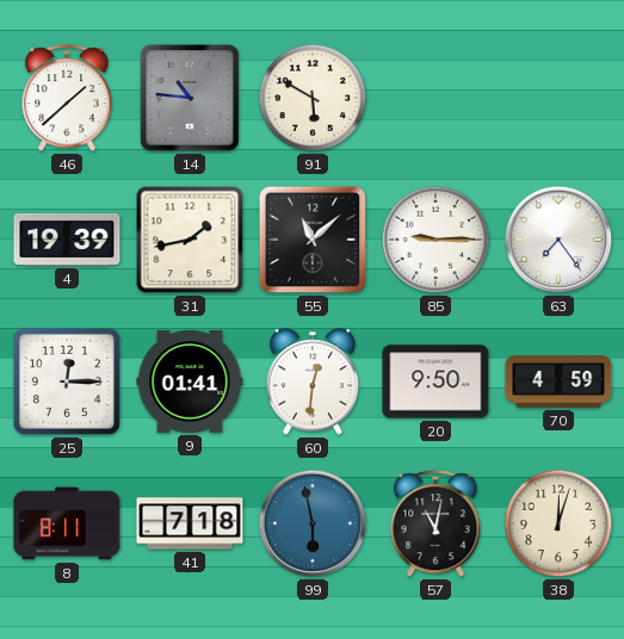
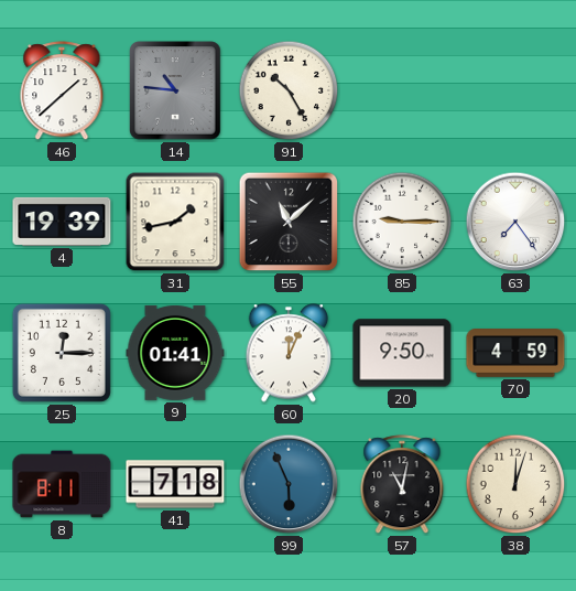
91: 5:50 -> 10:25 (289, 90)
60: 12:31 -> 12:04 (289, 353)
99: 5:58 -> 5:56 (289, 484)
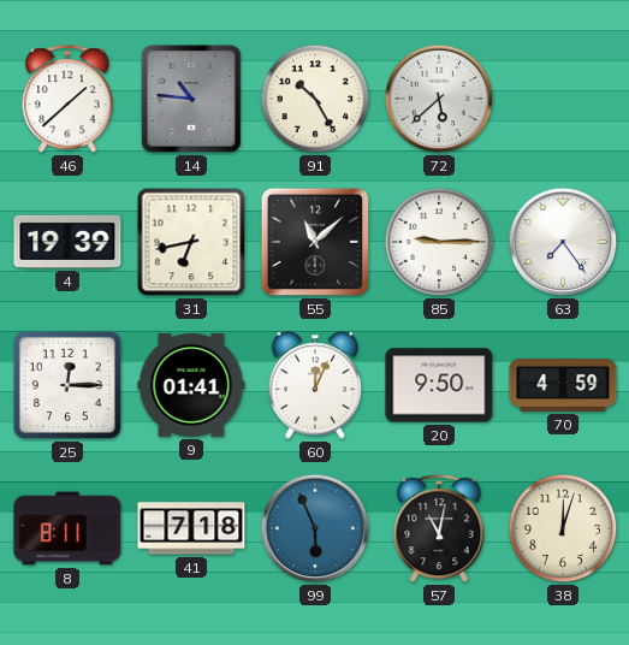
72: none -> 5:38 (439, 99)
31: 1:43 -> 6:43 (191, 242)
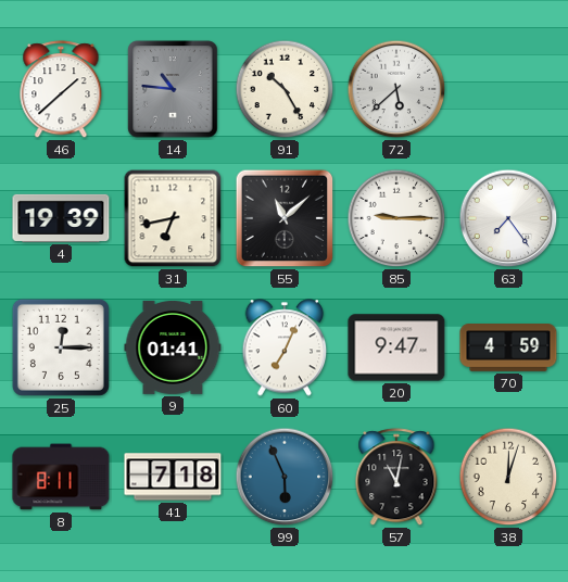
60: 12:04 -> 7:04 (285, 347)
20: 9:50 -> 9:47 (396, 347)
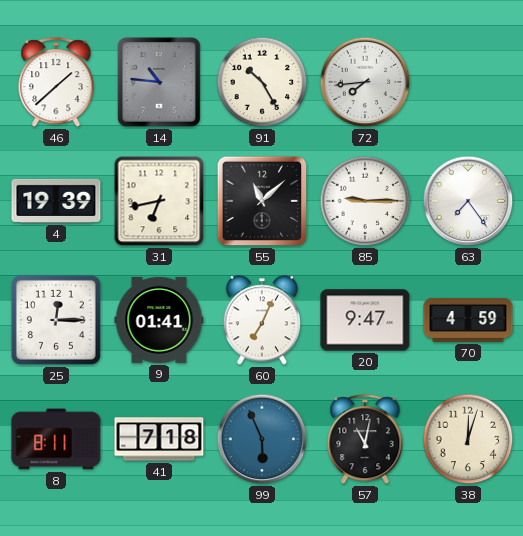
72: 5:38 -> 7:44 (365, 82)
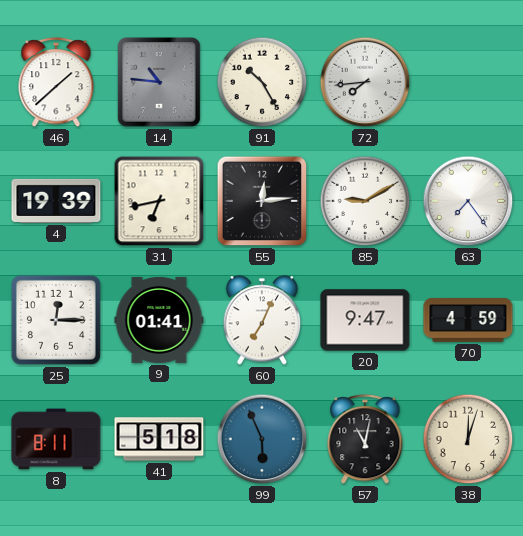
55: 11:08 -> 12:14 (262, 201)
85: 9:15 -> 9:10 (365, 201)
41: 7:18 -> 5:18 (159, 439)
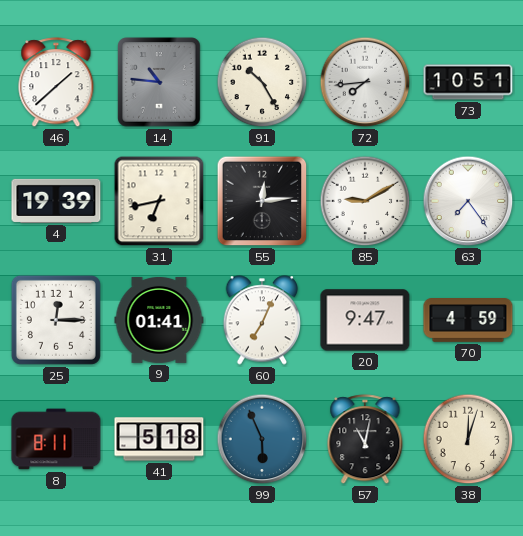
73: none -> 10:51 (468, 82)
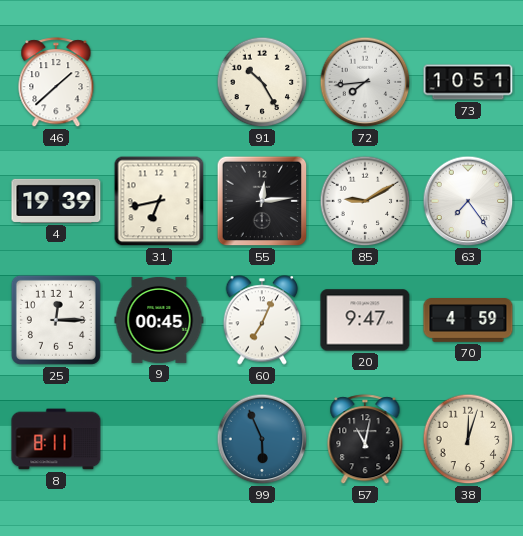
14: 10:46 -> none (159, 82)
9: 01:41 -> 00:45 (159, 320)
41: 5:18 -> none (159, 439)
